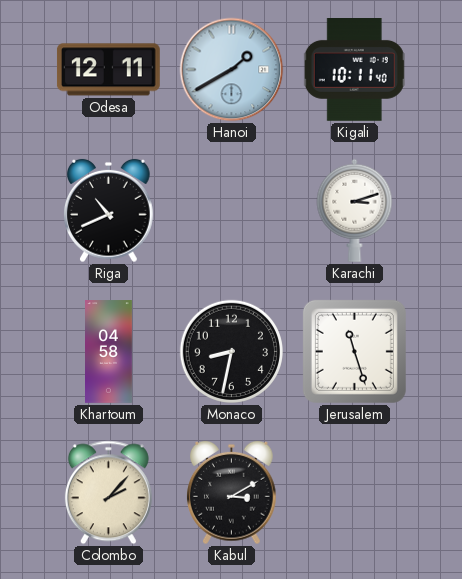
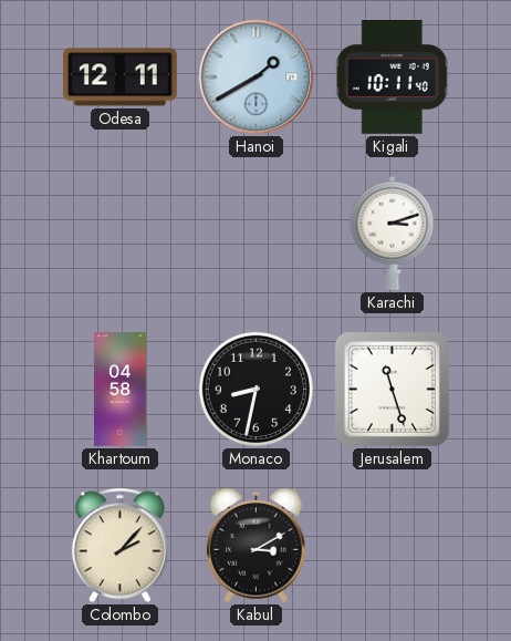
Riga: 10:41 -> none (109, 211)
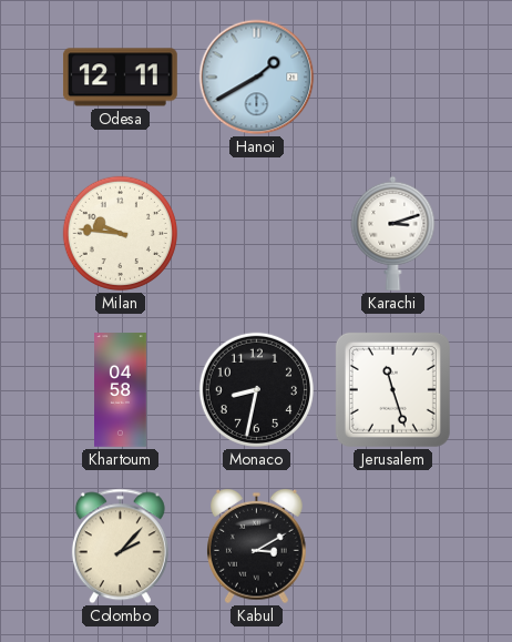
Kigali: 10:11 -> none (392, 77)
Milan: none -> 9:46 (120, 233)
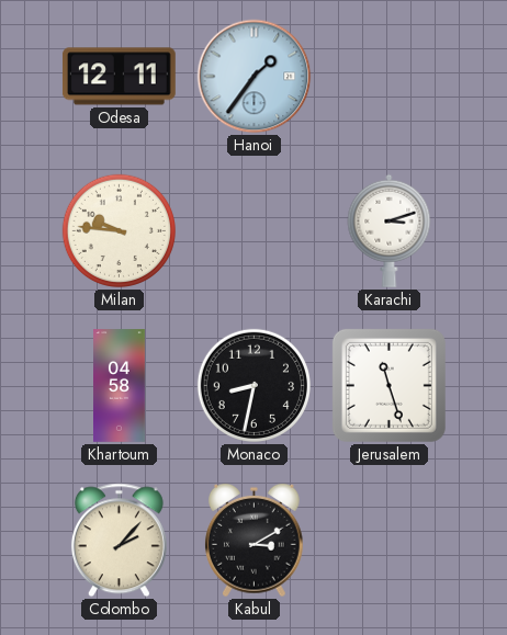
Hanoi: 1:40 -> 1:36 (255, 77)
